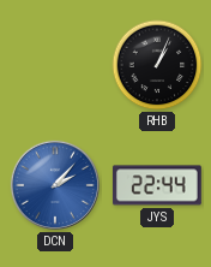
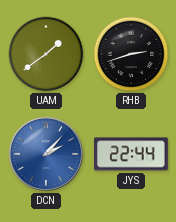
UAM: none -> 1:39 (46, 54)
RHB: 1:04 -> 2:42 (131, 54)
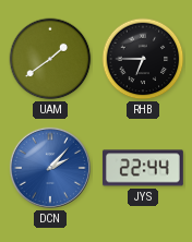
RHB: 2:42 -> 6:45 (143, 59)
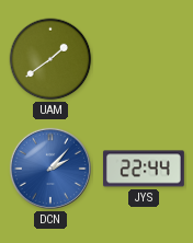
RHB: 6:45 -> none (143, 59)
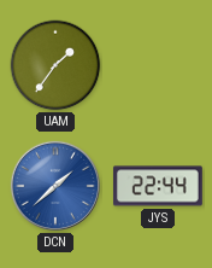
UAM: 1:39 -> 1:36 (55, 65)
DCN: 2:07 -> 1:38 (55, 186)
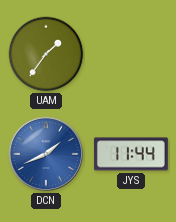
DCN: 1:38 -> 1:41 (46, 154)
JYS: 22:44 -> 11:44 (131, 154)
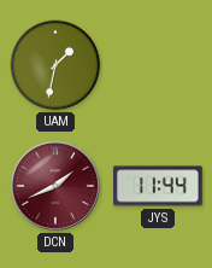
UAM: 1:36 -> 1:32 (55, 65)
DCN dial: blue -> burgundy (55, 186)
